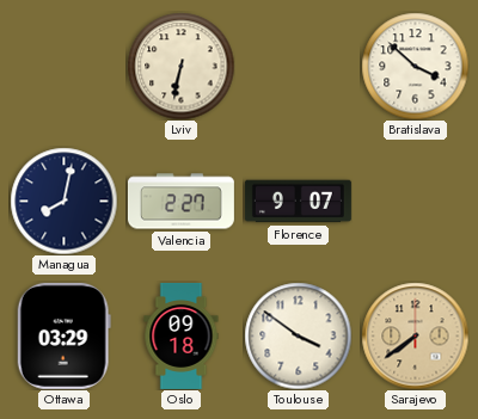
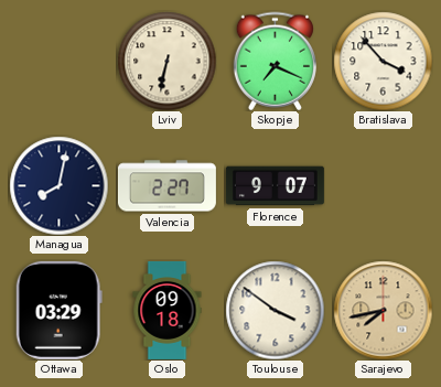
Skopje: none -> 7:19 (275, 61)
Bratislava: 3:52 -> 3:53 (383, 61)
Sarajevo: 7:39 -> 7:43 (383, 310)
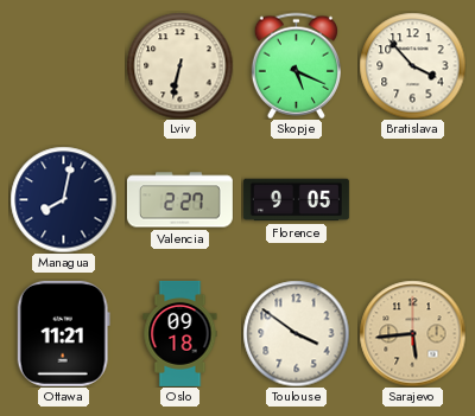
Skopje: 7:19 -> 5:19 (296, 65)
Florence: 9:07 -> 9:05 (296, 200)
Ottawa: 03:29 -> 11:21 (63, 333)
Sarajevo: 7:43 -> 5:44 (412, 333)
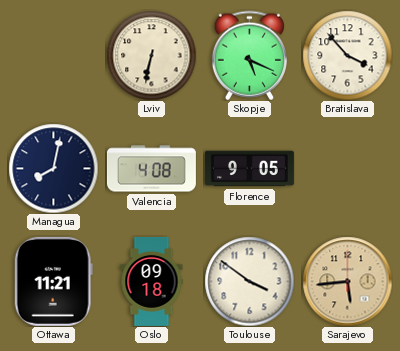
Valencia: 2:27 -> 4:08 (151, 169)
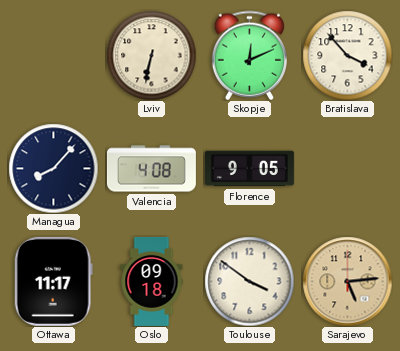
Skopje: 5:19 -> 12:11 (249, 55)
Managua: 8:02 -> 8:07 (53, 168)
Ottawa: 11:21 -> 11:17 (53, 281)
Sarajevo: 5:44 -> 5:14 (347, 281)
